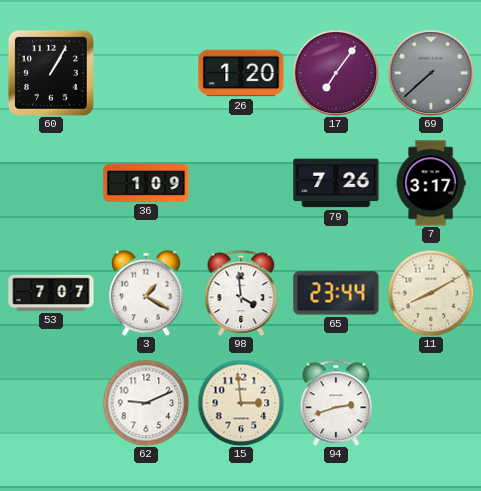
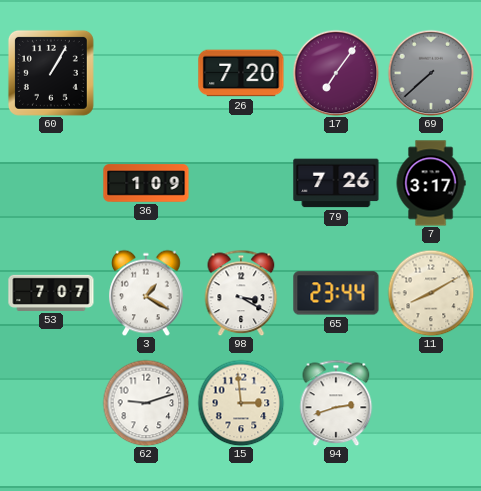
26: 1:20 -> 7:20 (241, 73)
98: 3:59 -> 3:20 (241, 293)
62: 9:11 -> 9:12 (146, 403)
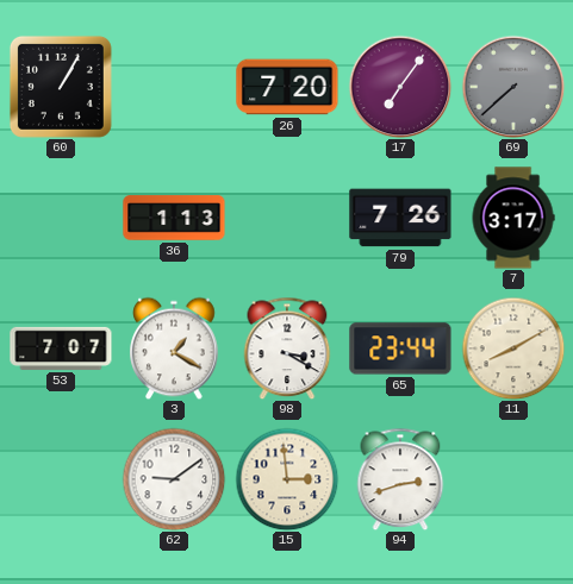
36: 1:09 -> 1:13 (174, 218)
62: 9:12 -> 9:09 (174, 479)
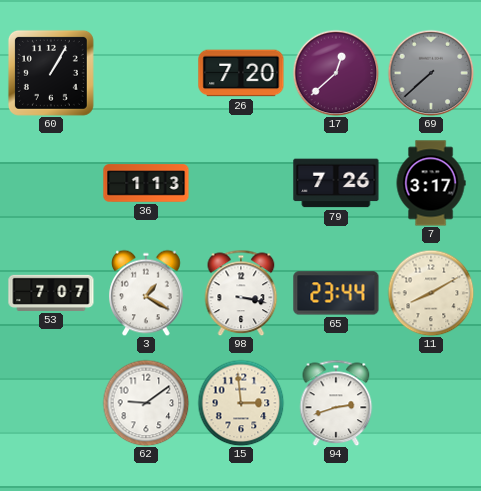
17: 7:06 -> 12:38 (336, 73)
98: 3:20 -> 3:17 (241, 293)
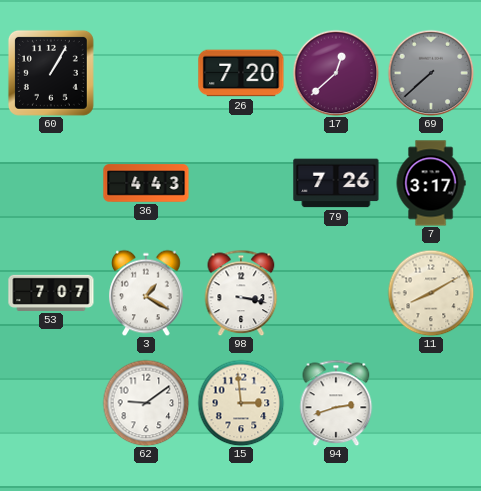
36: 1:13 -> 4:43 (146, 183)
65: 23:44 -> none (336, 293)
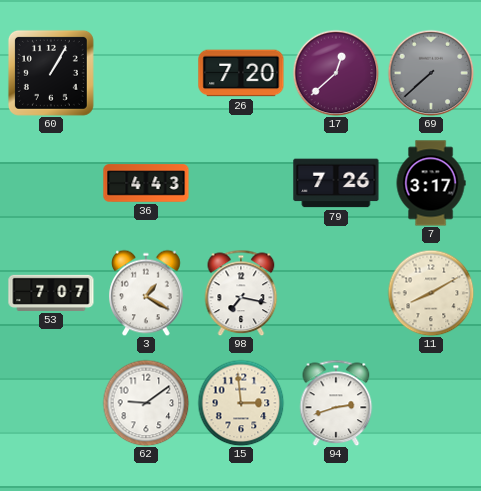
98: 3:17 -> 7:17 (241, 293)
